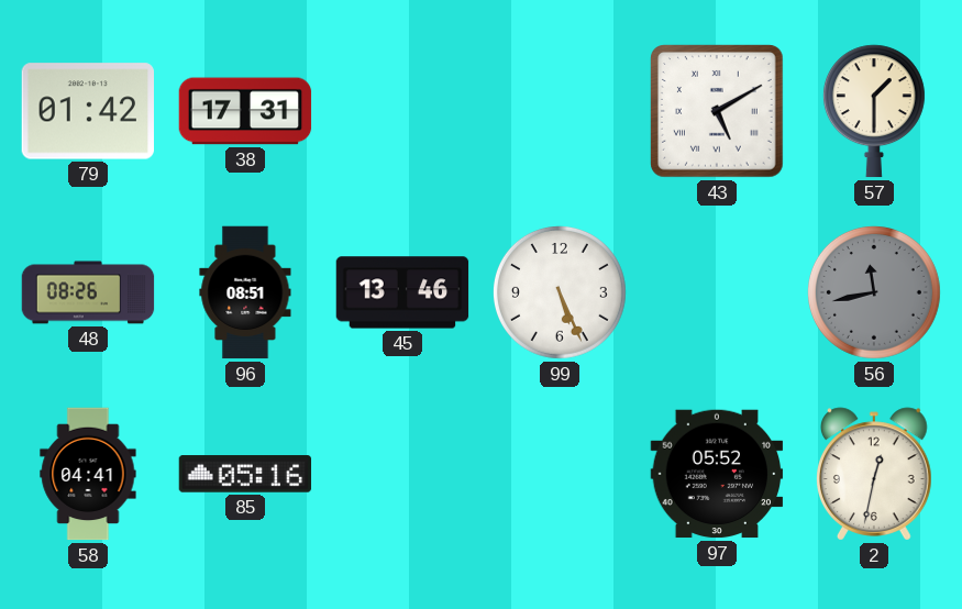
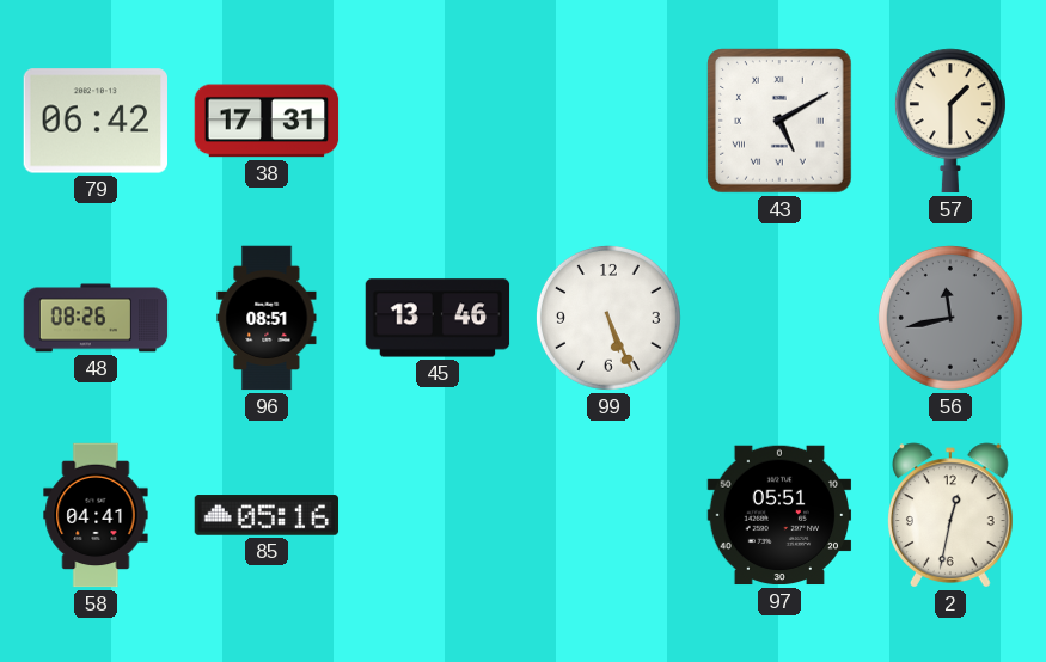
79: 01:42 -> 06:42 (94, 121)
97: 05:52 -> 05:51 (779, 515)
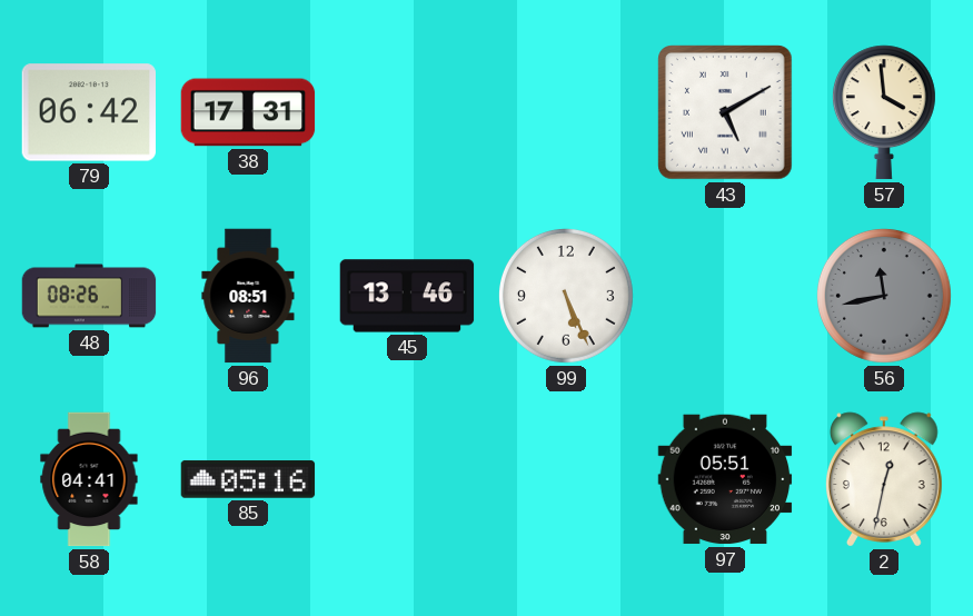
57: 1:30 -> 3:59 (884, 112)
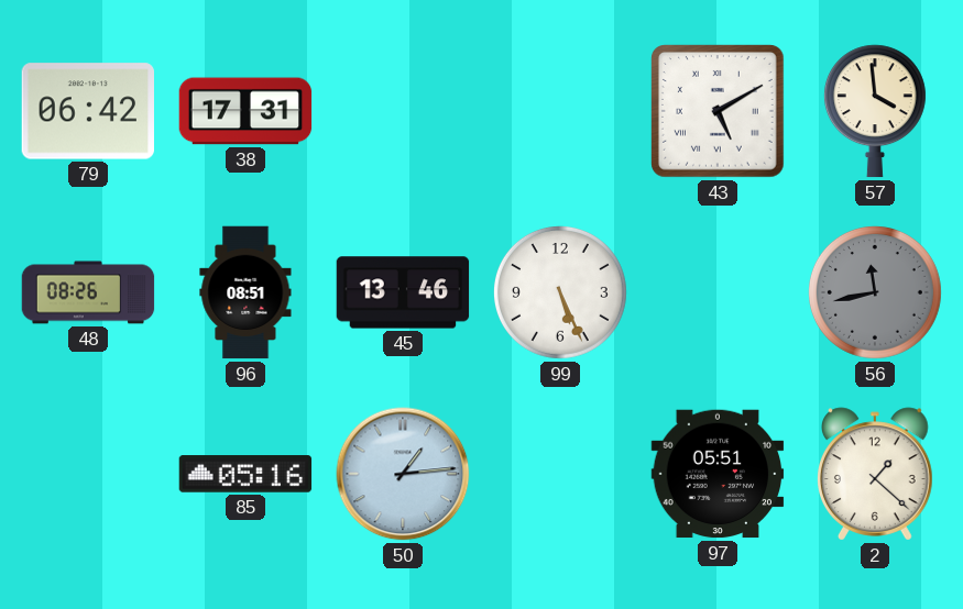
58: 04:41 -> none (89, 479)
50: none -> 1:14 (403, 474)
2: 12:32 -> 1:22 (876, 474)
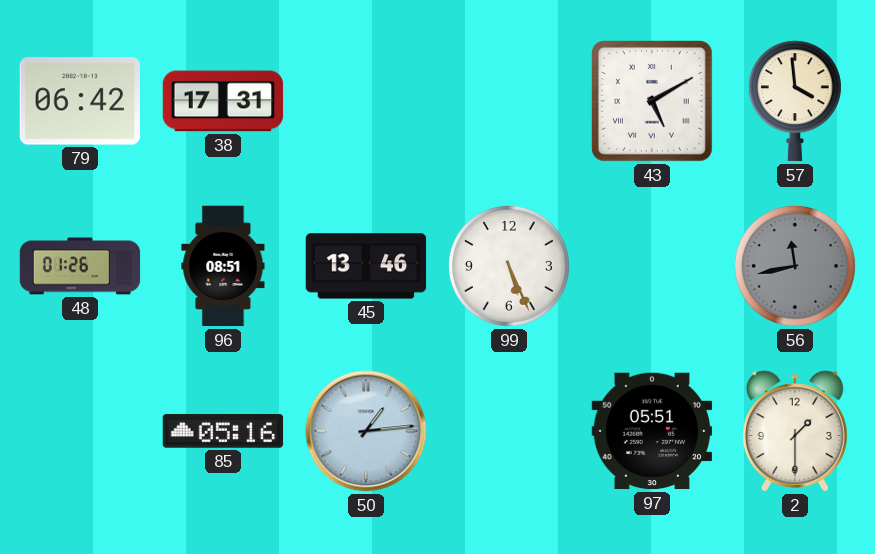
48: 08:26 -> 01:26 (80, 266)
2: 1:22 -> 1:30 (796, 431)
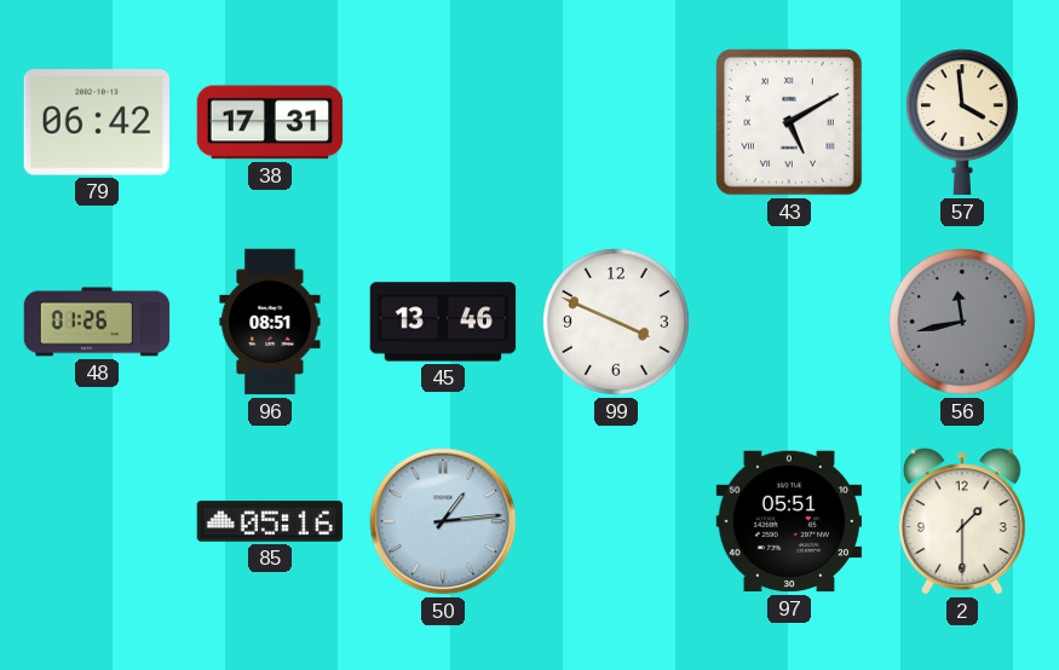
99: 5:26 -> 3:49 (616, 322)
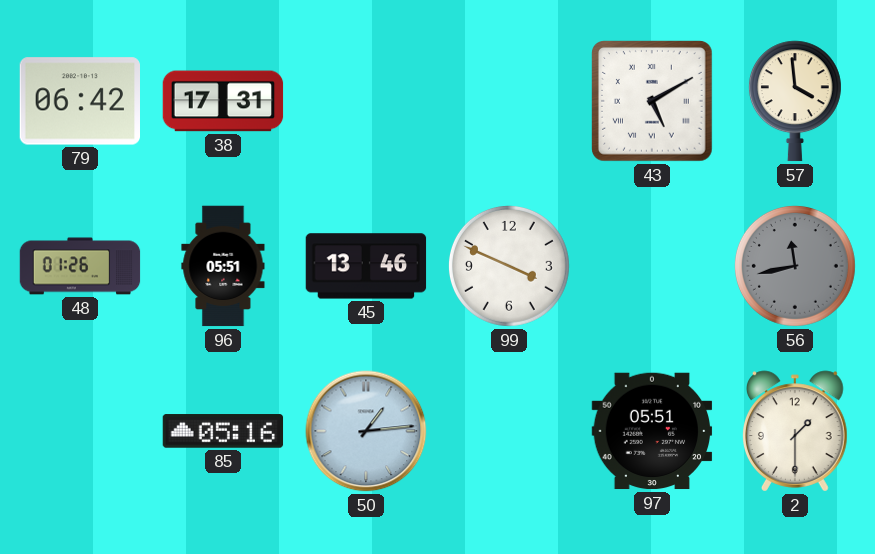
96: 08:51 -> 05:51 (223, 266)
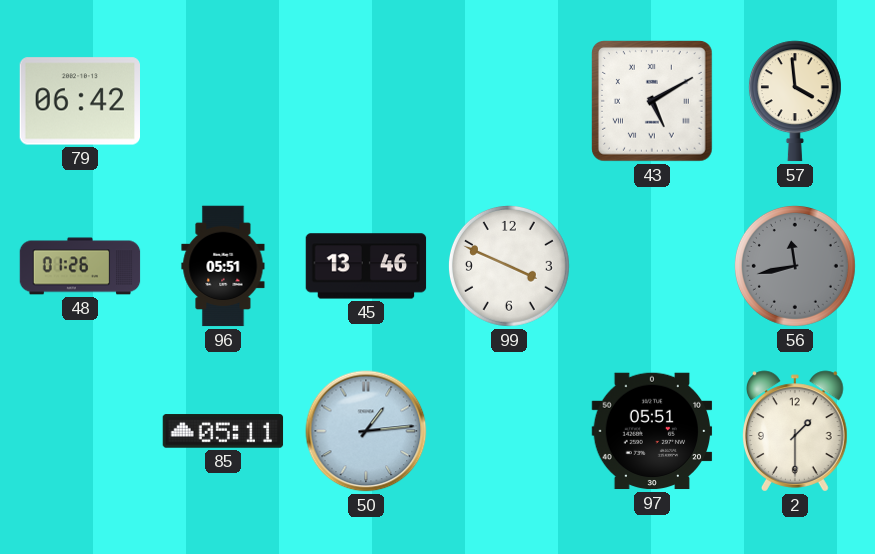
38: 17:31 -> none (223, 101)
85: 05:16 -> 05:11 (223, 431)
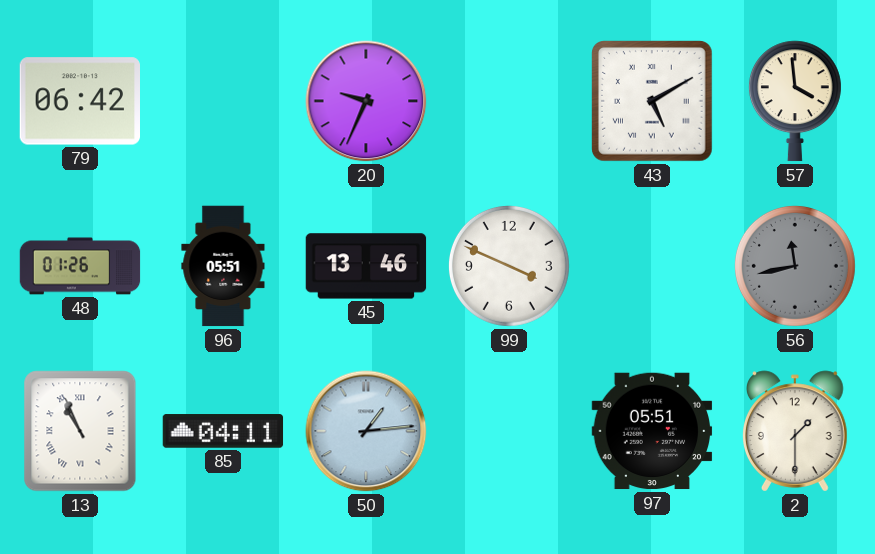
20: none -> 9:34 (366, 101)
13: none -> 10:56 (80, 431)
85: 05:11 -> 04:11 (223, 431)
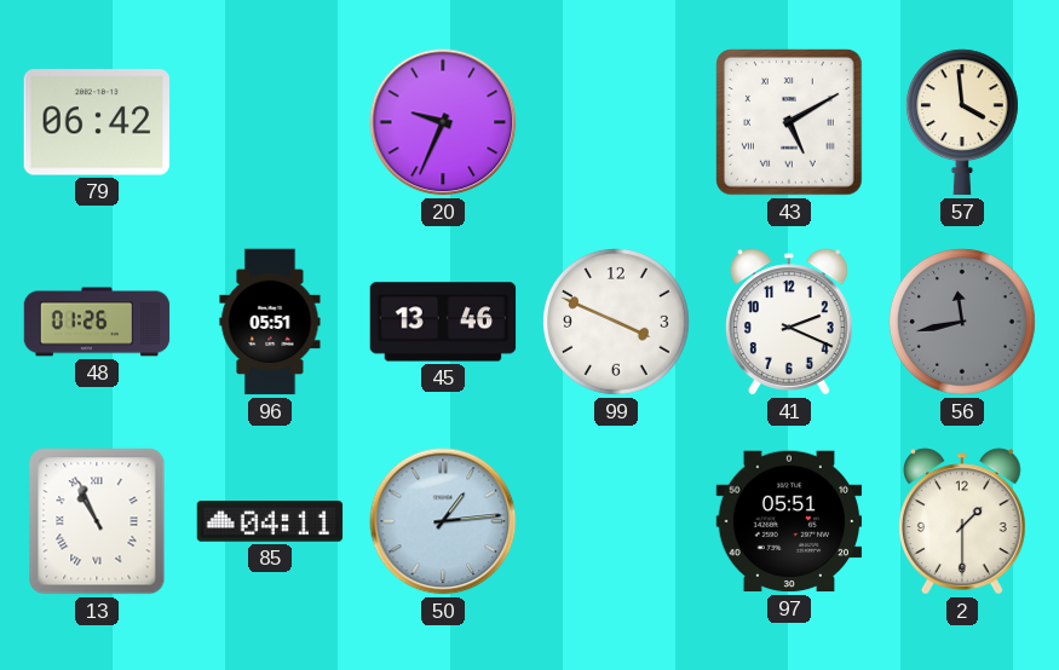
41: none -> 2:19 (790, 322)
